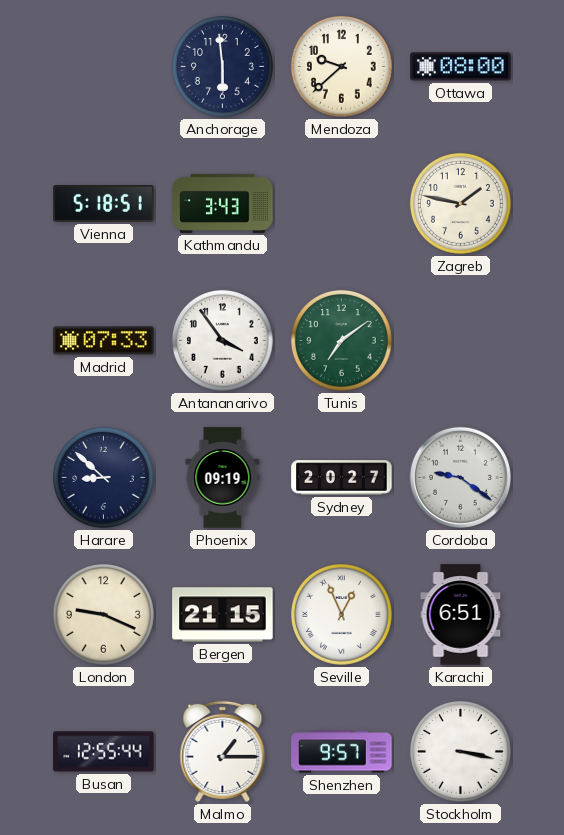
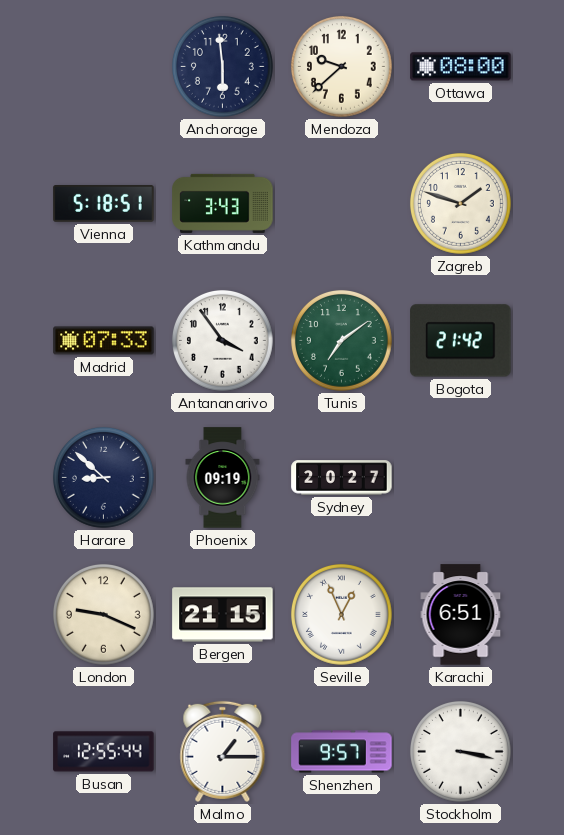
Zagreb: 1:47 -> 1:48 (460, 203)
Bogota: none -> 21:42 (461, 341)
Cordoba: 9:21 -> none (460, 477)
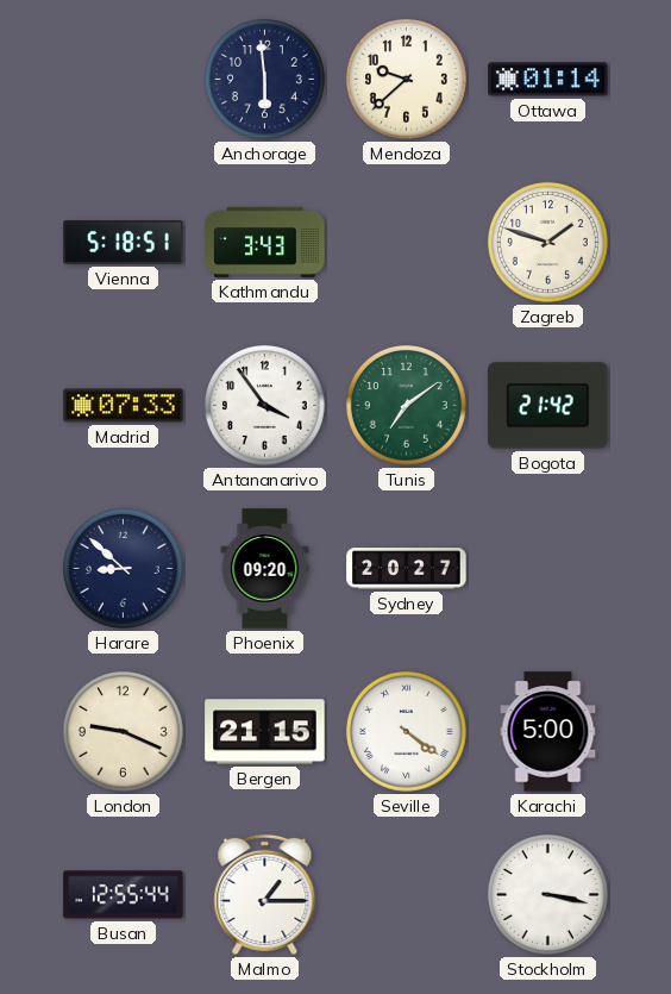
Ottawa: 08:00 -> 01:14 (548, 80)
Phoenix: 09:19 -> 09:20 (265, 569)
Seville: 12:56 -> 4:21 (406, 731)
Karachi: 6:51 -> 5:00 (548, 732)
Shenzhen: 9:57 -> none (342, 752)
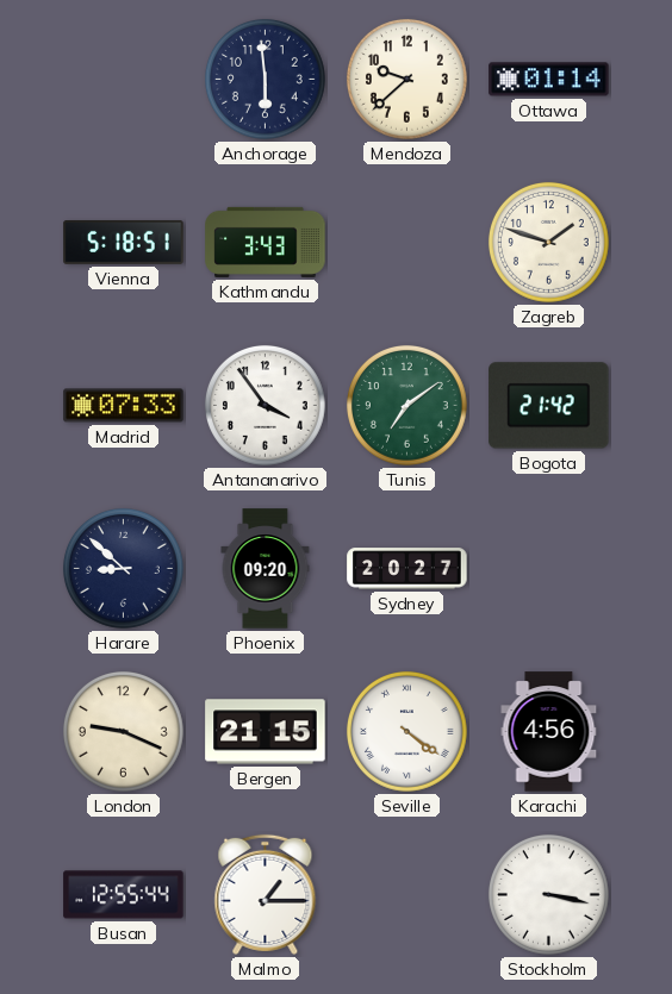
Karachi: 5:00 -> 4:56 (549, 732)
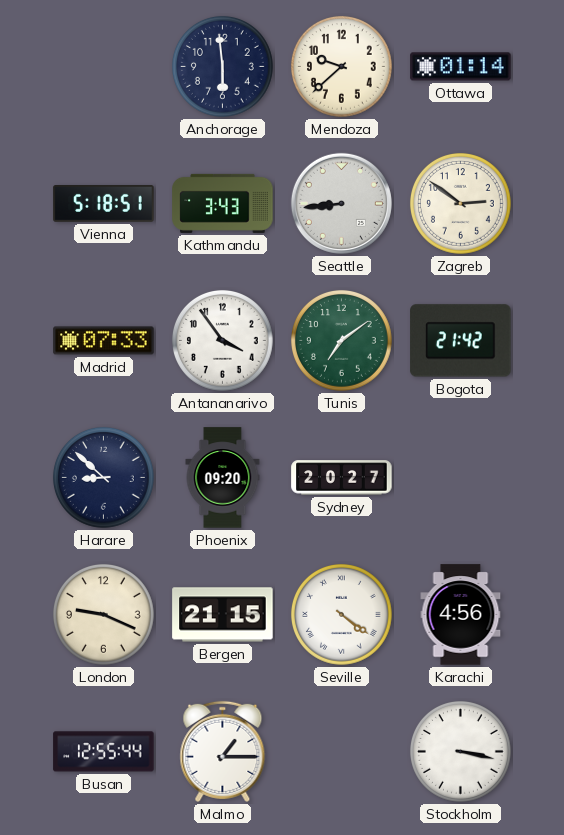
Seattle: none -> 8:44 (341, 203)
Zagreb: 1:48 -> 2:51 (460, 203)
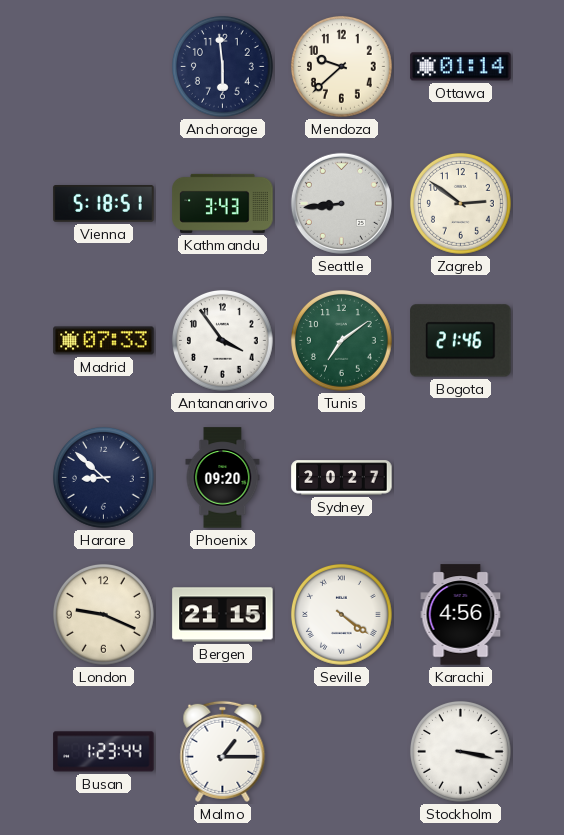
Bogota: 21:42 -> 21:46 (461, 341)
Busan: 12:55 -> 1:23 (104, 752)
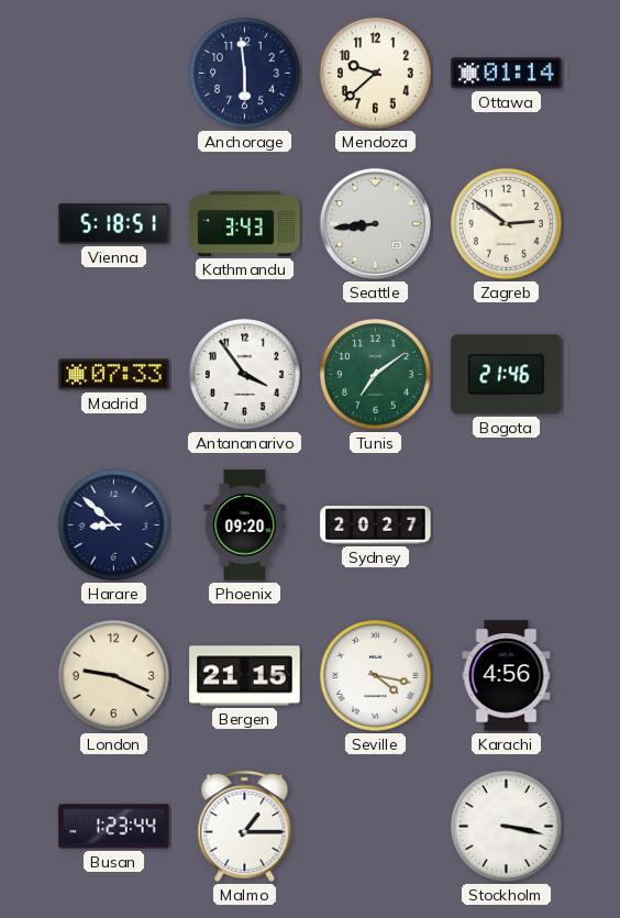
Seville: 4:21 -> 4:17 (375, 675)
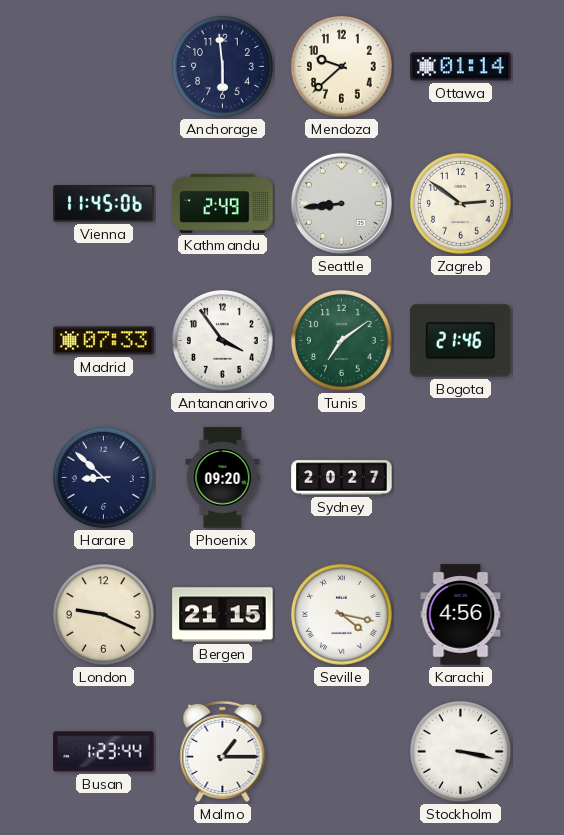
Vienna: 5:18 -> 11:45 (104, 204)
Kathmandu: 3:43 -> 2:49 (223, 203)
